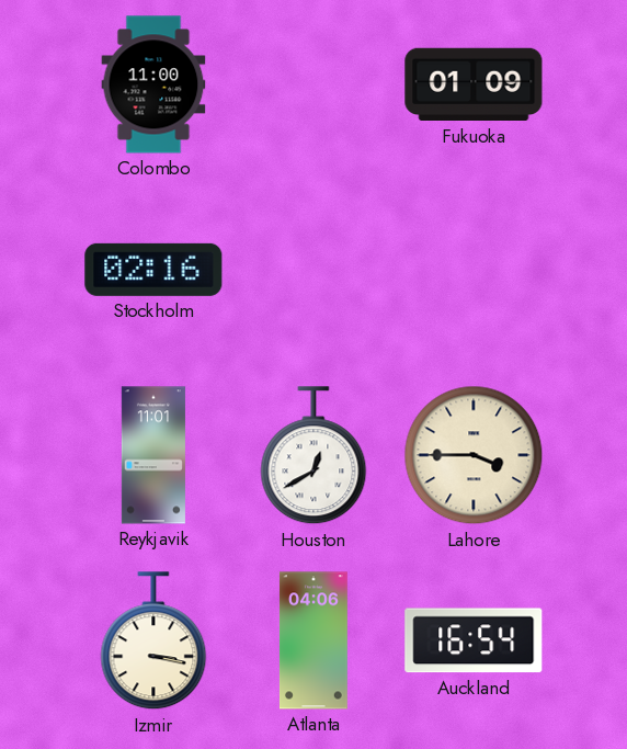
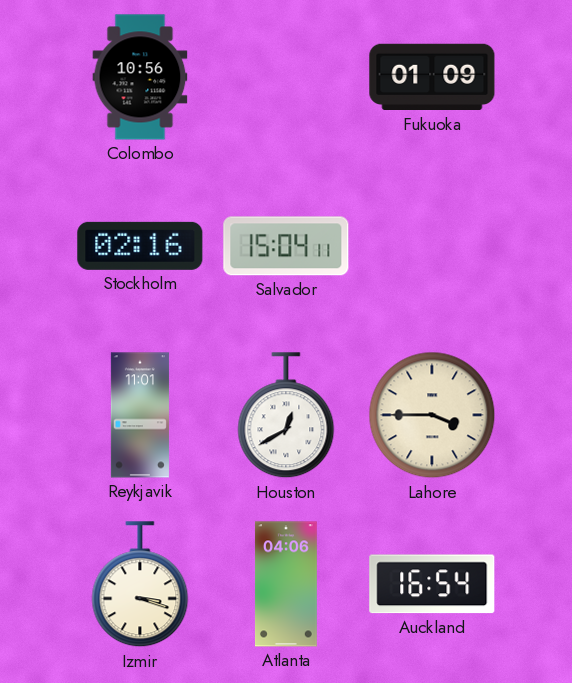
Colombo: 11:00 -> 10:56 (140, 77)
Salvador: none -> 15:04 (286, 246)
Izmir: 3:17 -> 3:18 (140, 585)
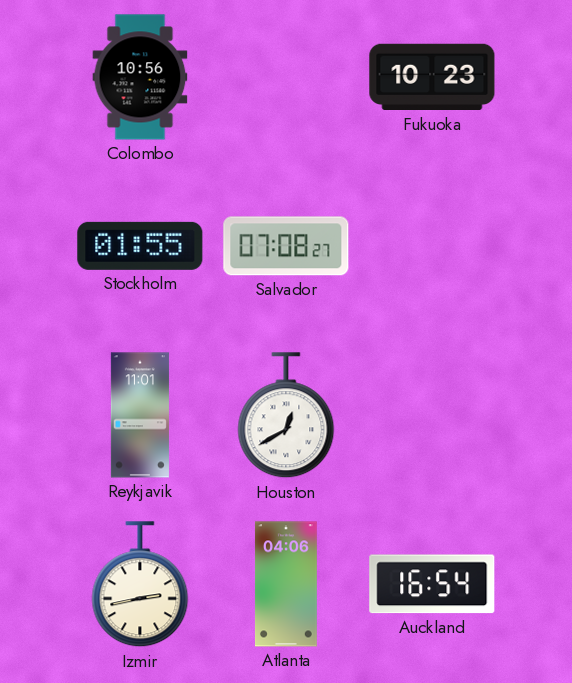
Fukuoka: 01:09 -> 10:23 (432, 77)
Stockholm: 02:16 -> 01:55 (140, 246)
Salvador: 15:04 -> 07:08 (286, 246)
Lahore: 3:45 -> none (432, 415)
Izmir: 3:18 -> 2:43 (140, 585)
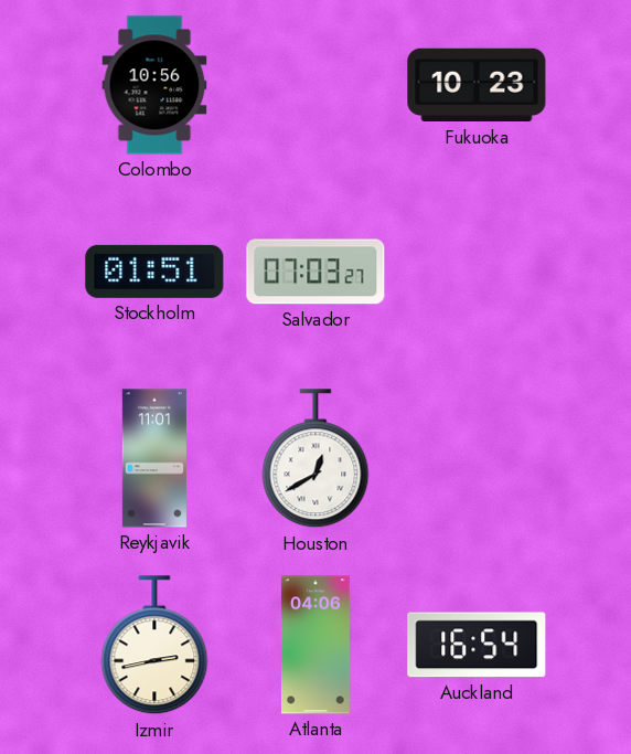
Stockholm: 01:55 -> 01:51 (154, 272)
Salvador: 07:08 -> 07:03 (315, 272)
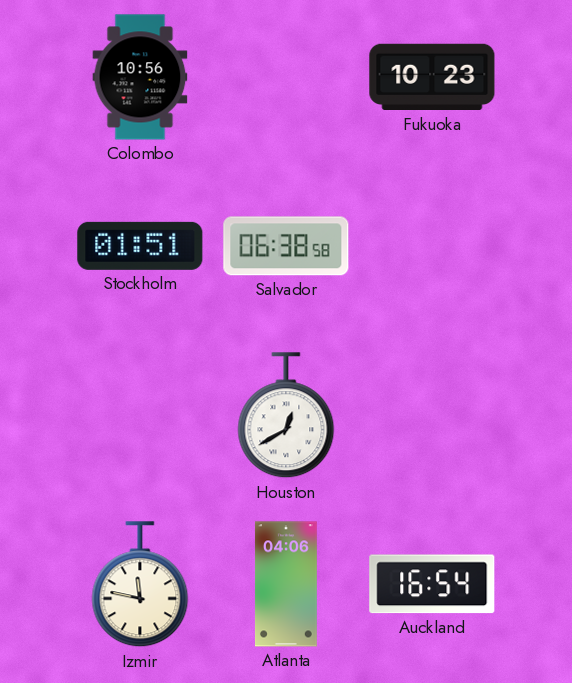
Salvador: 07:03 -> 06:38 (286, 246)
Reykjavik: 11:01 -> none (154, 458)
Izmir: 2:43 -> 11:47 (140, 585)
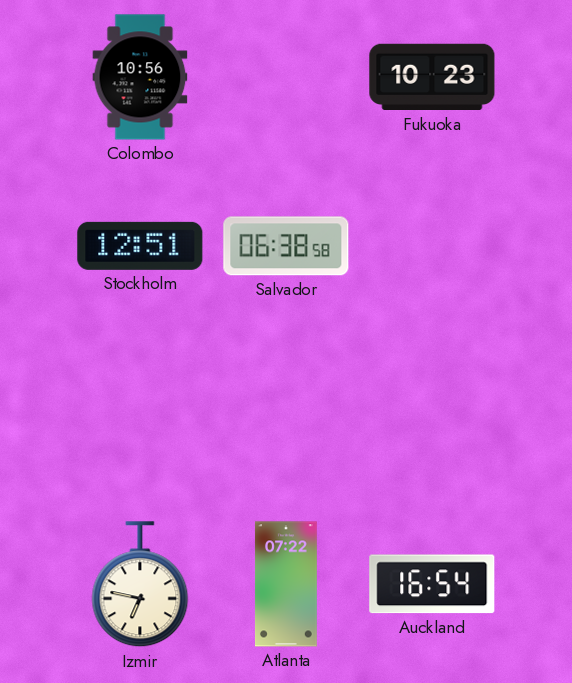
Stockholm: 01:51 -> 12:51 (140, 246)
Houston: 12:40 -> none (286, 416)
Izmir: 11:47 -> 6:47 (140, 585)
Atlanta: 04:06 -> 07:22 (286, 584)
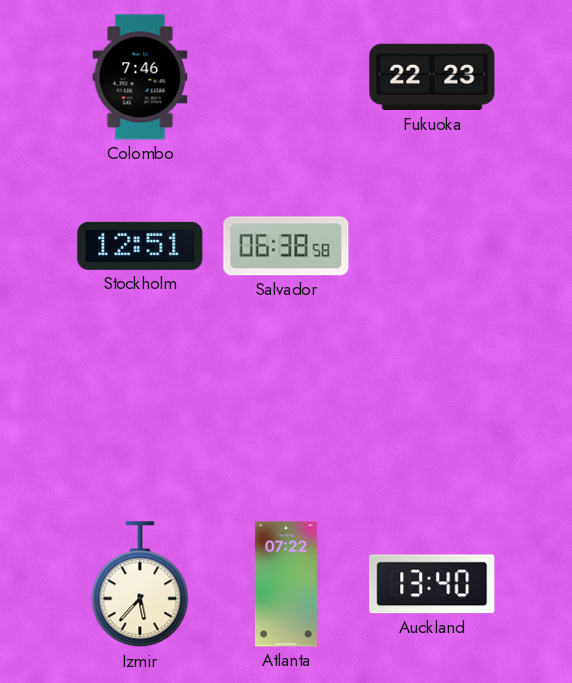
Colombo: 10:56 -> 7:46 (140, 77)
Fukuoka: 10:23 -> 22:23 (432, 77)
Izmir: 6:47 -> 5:37 (140, 585)
Auckland: 16:54 -> 13:40 (432, 584)
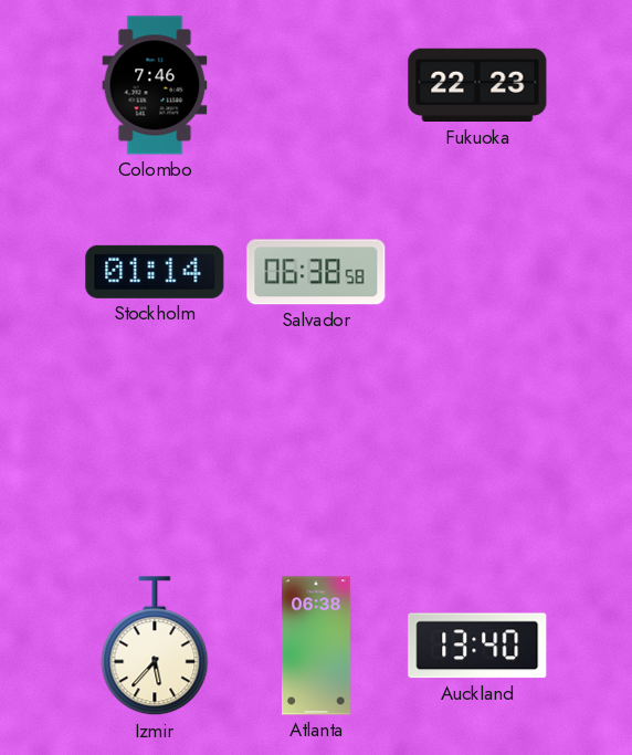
Stockholm: 12:51 -> 01:14 (155, 272)
Atlanta: 07:22 -> 06:38 (316, 646)
